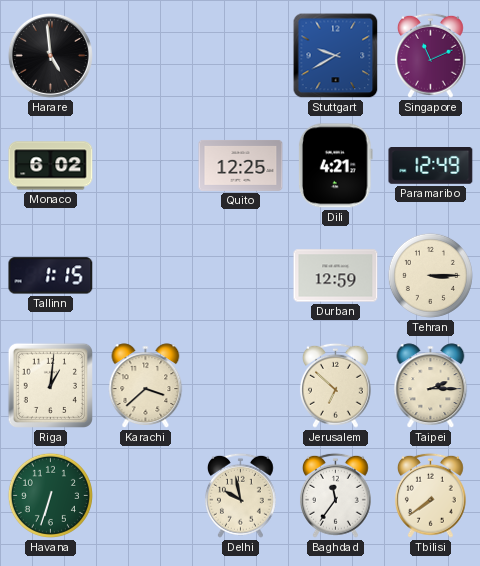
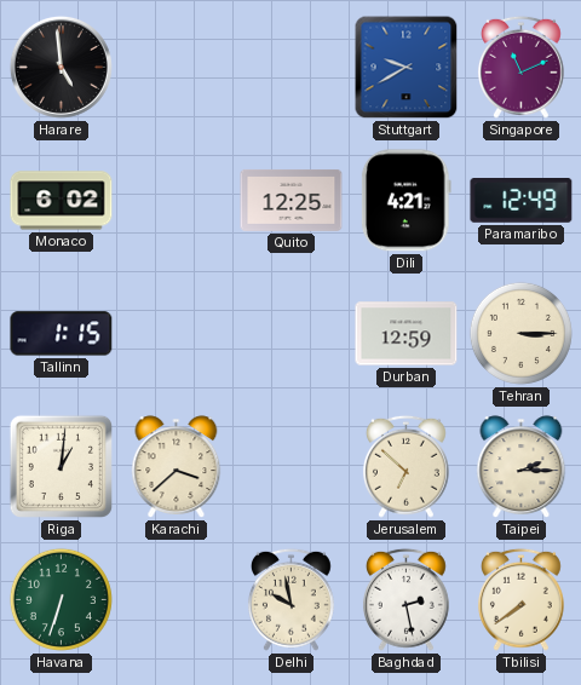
Baghdad: 11:36 -> 2:28 (405, 599)
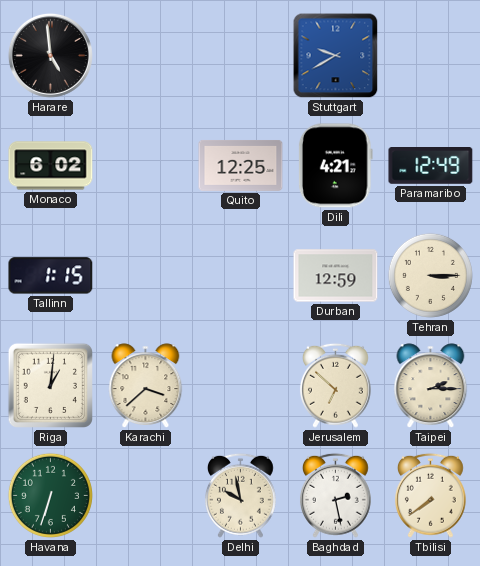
Singapore: 11:11 -> none (520, 67)
